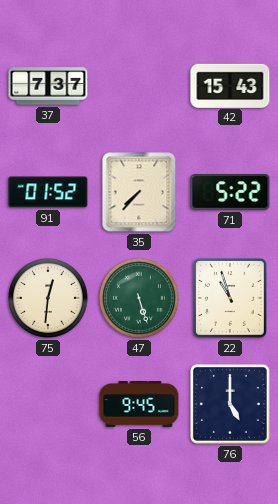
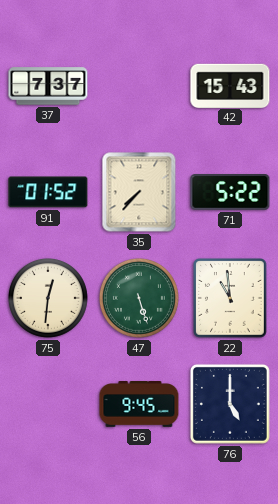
22: 10:57 -> 10:59 (230, 298)
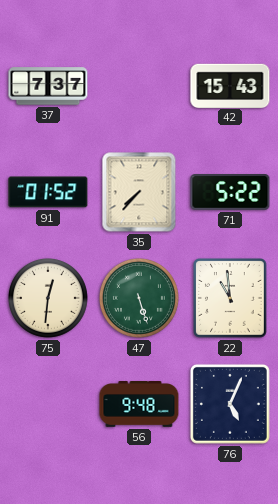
56: 9:45 -> 9:48 (139, 405)
76: 5:00 -> 5:04 (230, 404)
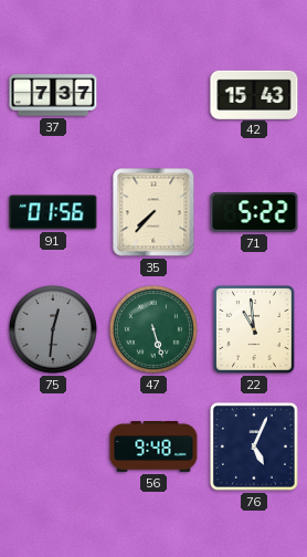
91: 01:52 -> 01:56 (53, 212)
75 dial: cream -> grey (53, 329)
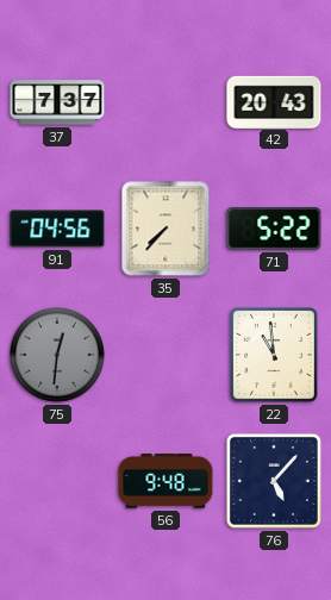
42: 15:43 -> 20:43 (274, 101)
91: 01:56 -> 04:56 (57, 229)
47: 5:27 -> none (153, 329)
76: 5:04 -> 5:07 (274, 481)
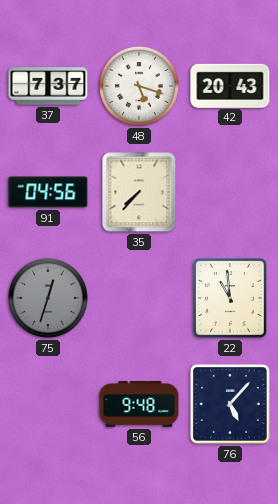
48: none -> 5:18 (139, 86)
71: 5:22 -> none (274, 230)
75: 12:31 -> 12:33 (48, 298)
